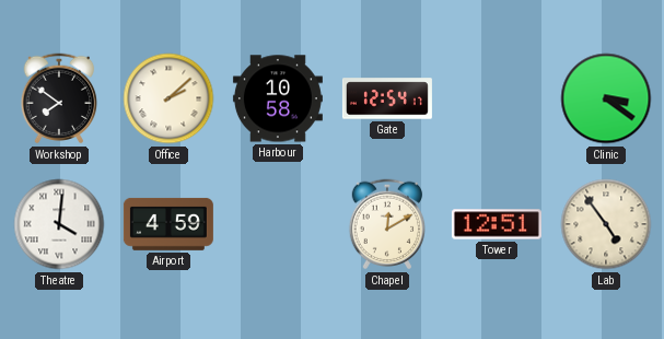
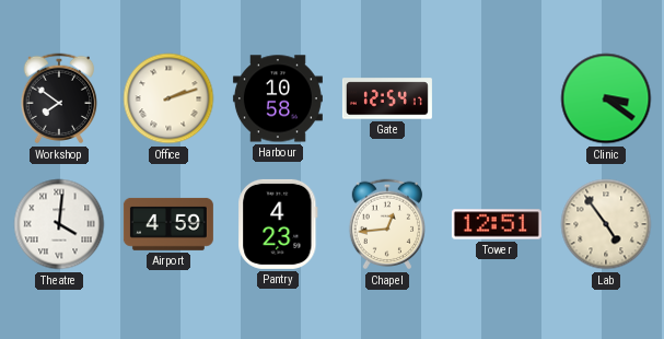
Office: 2:08 -> 2:12 (168, 98)
Pantry: none -> 4:23 (278, 224)
Chapel: 12:10 -> 12:44 (387, 224)
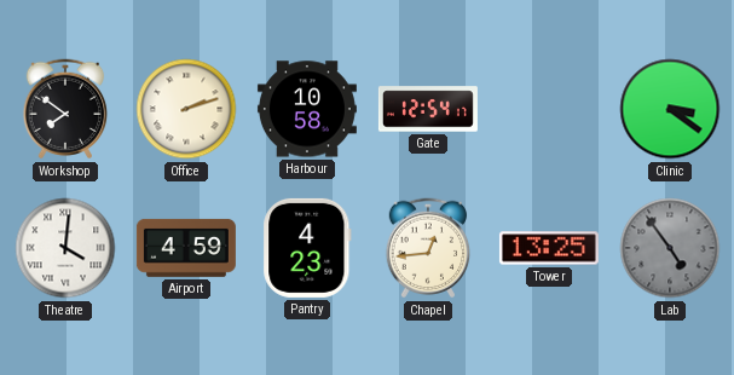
Tower: 12:51 -> 13:25 (549, 248)
Lab dial: cream -> grey (670, 248)
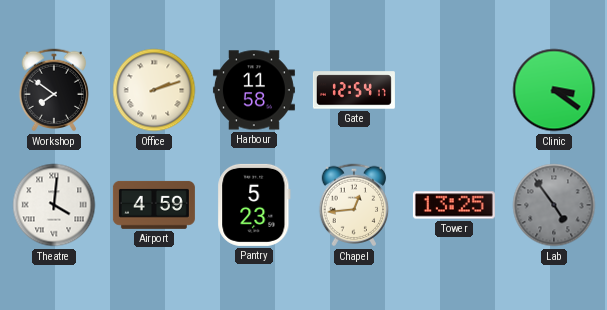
Harbour: 10:58 -> 11:58 (254, 90)
Pantry: 4:23 -> 5:23 (254, 205)
